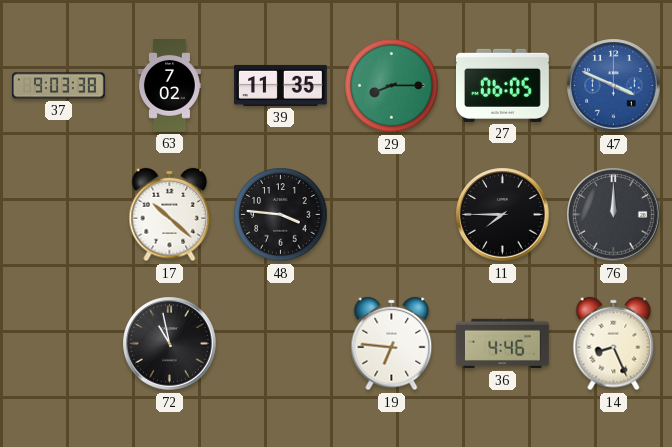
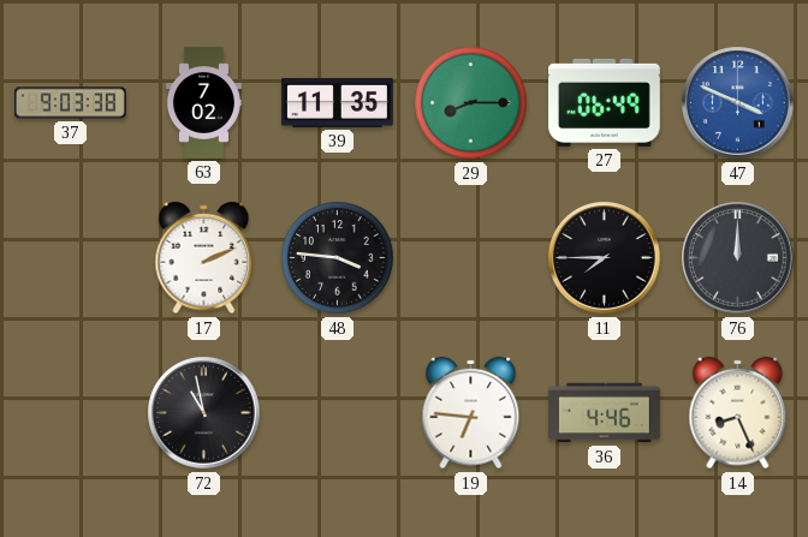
27: 06:05 -> 06:49 (605, 102)
17: 10:22 -> 2:11 (204, 258)
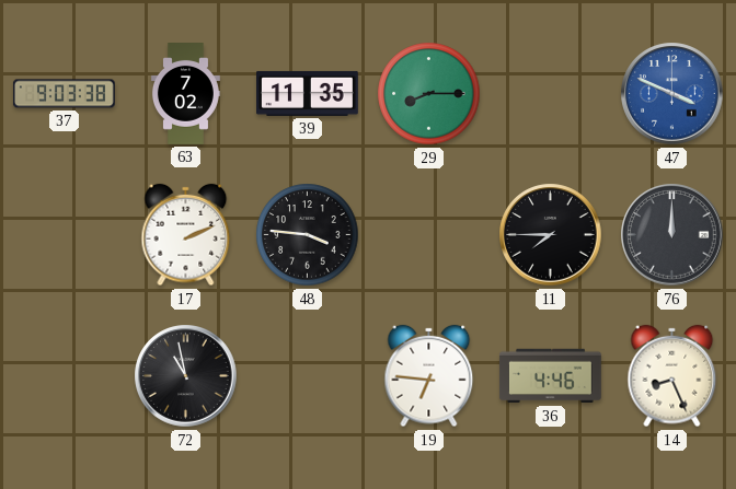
27: 06:49 -> none (605, 102)
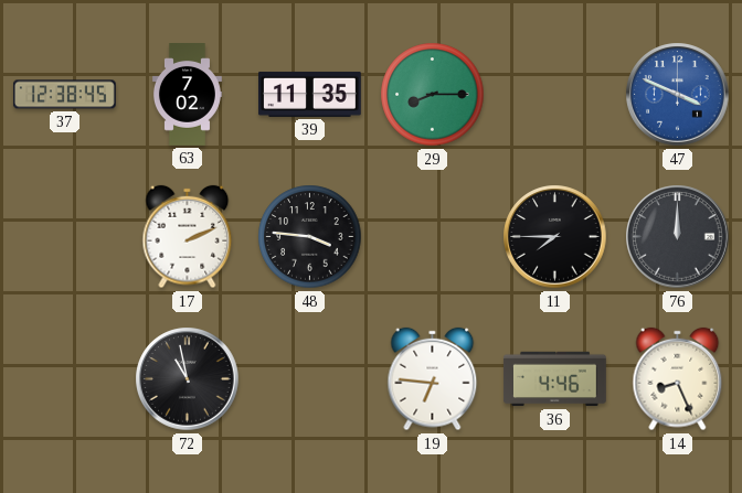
37: 9:03 -> 12:38 (64, 95)
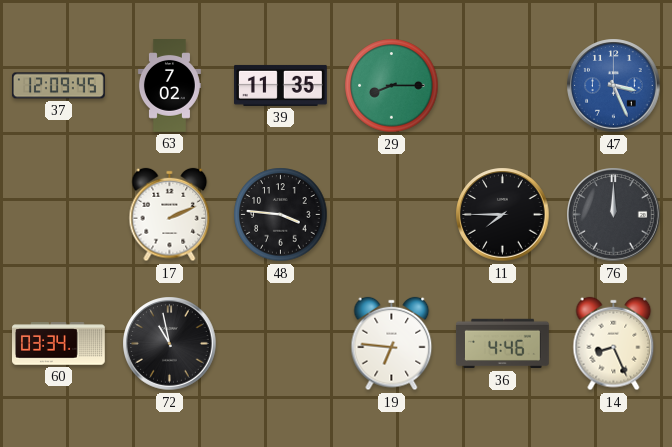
37: 12:38 -> 12:09 (58, 86)
47: 3:49 -> 3:26 (614, 86)
60: none -> 03:34 (59, 344)
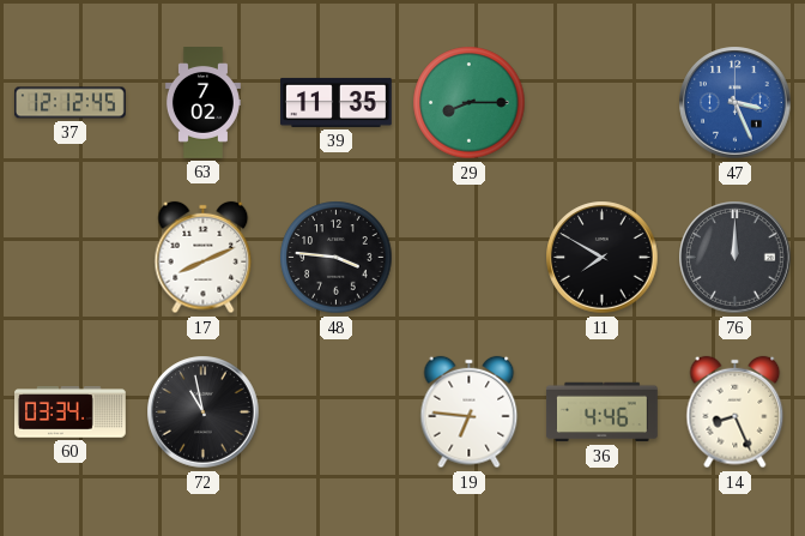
37: 12:09 -> 12:12 (69, 103)
17: 2:11 -> 8:11 (204, 258)
11: 7:45 -> 7:50 (603, 258)
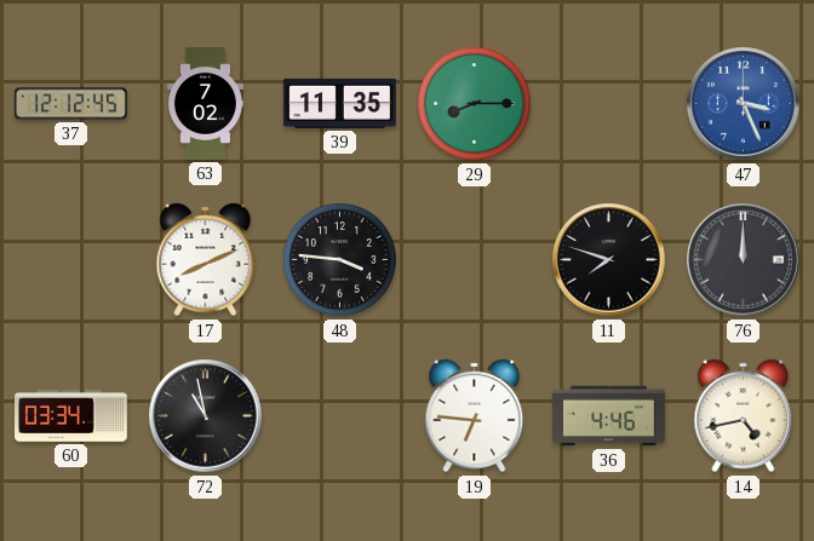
11: 7:50 -> 7:48 (609, 260)
14: 8:26 -> 4:43 (744, 416)
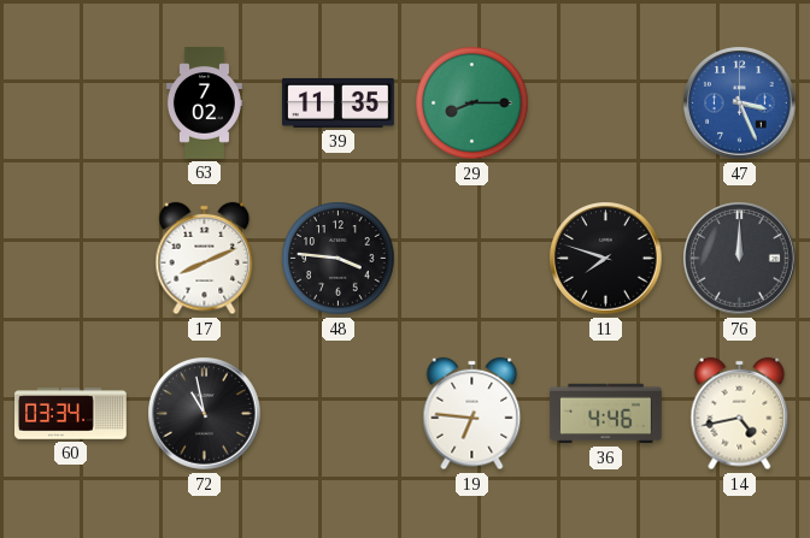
37: 12:12 -> none (70, 104)
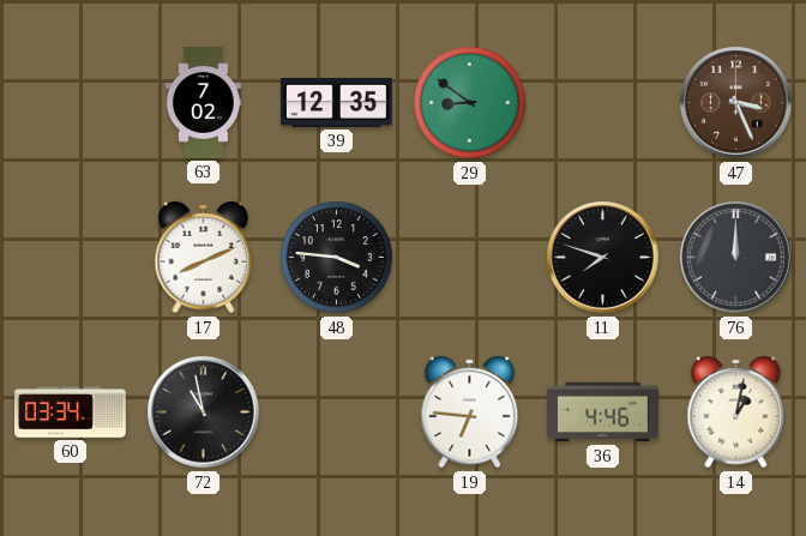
39: 11:35 -> 12:35 (337, 102)
29: 8:15 -> 8:51 (470, 103)
47 dial: blue -> brown (736, 103)
14: 4:43 -> 1:02 (736, 412)
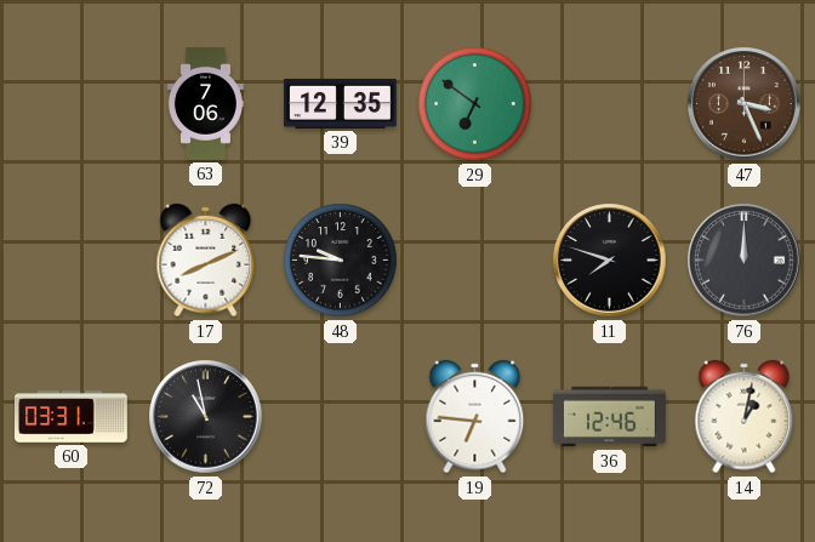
63: 7:02 -> 7:06 (205, 104)
29: 8:51 -> 6:51 (475, 104)
48: 3:46 -> 9:46 (341, 261)
60: 03:34 -> 03:31 (72, 417)
36: 4:46 -> 12:46 (610, 417)
